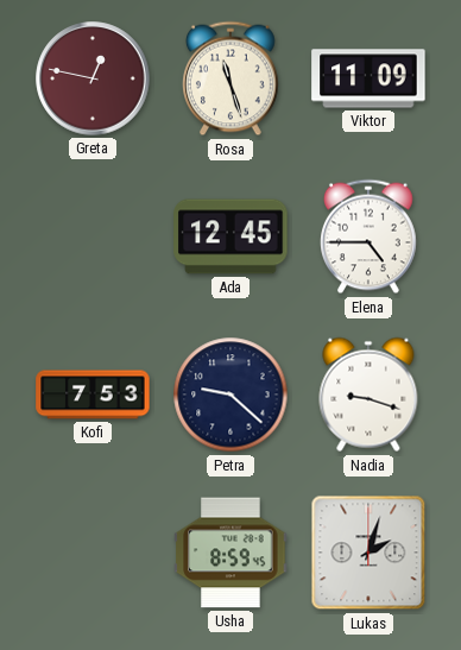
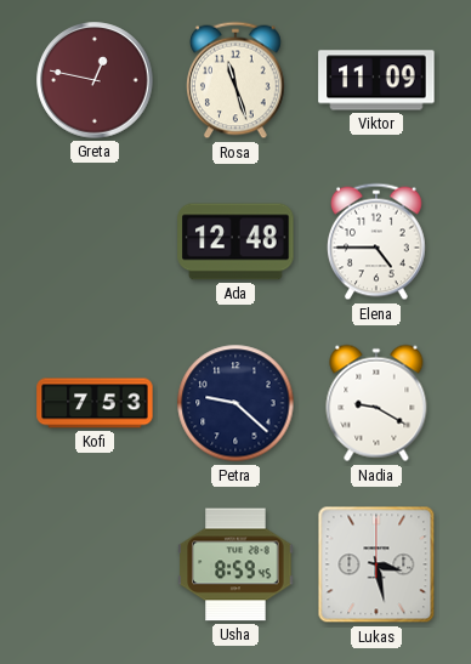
Ada: 12:45 -> 12:48 (235, 242)
Nadia: 9:18 -> 9:20 (376, 403)
Lukas: 2:03 -> 3:28 (376, 564)
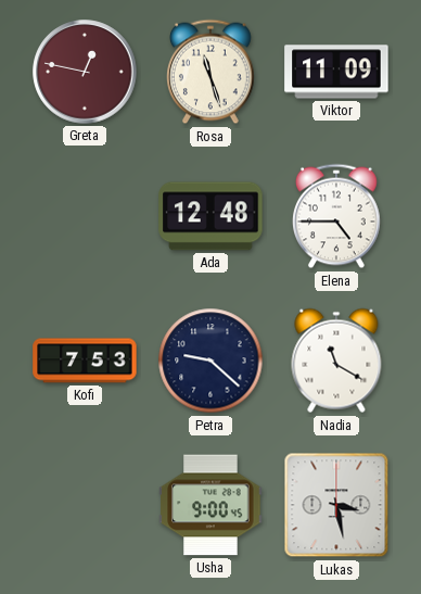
Nadia: 9:20 -> 11:20 (336, 361)
Usha: 8:59 -> 9:00 (210, 505)
